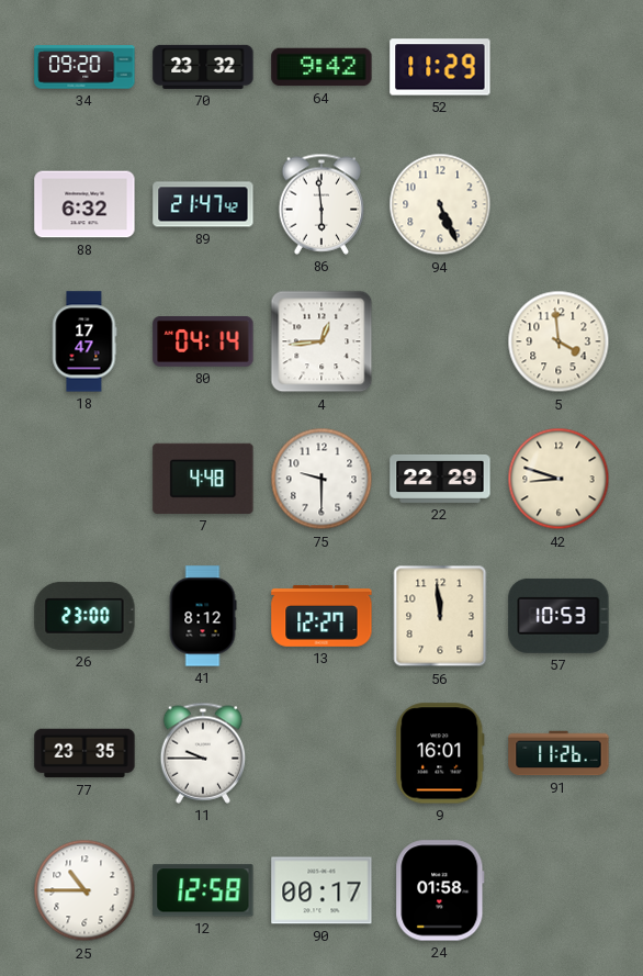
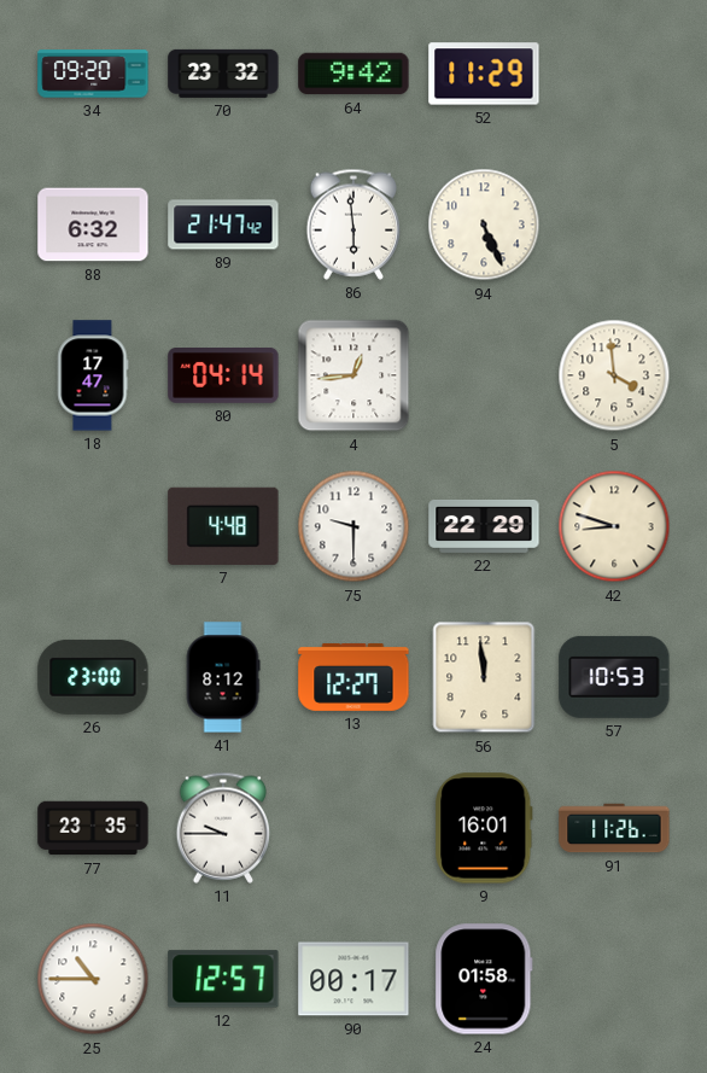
12: 12:58 -> 12:57 (223, 979)
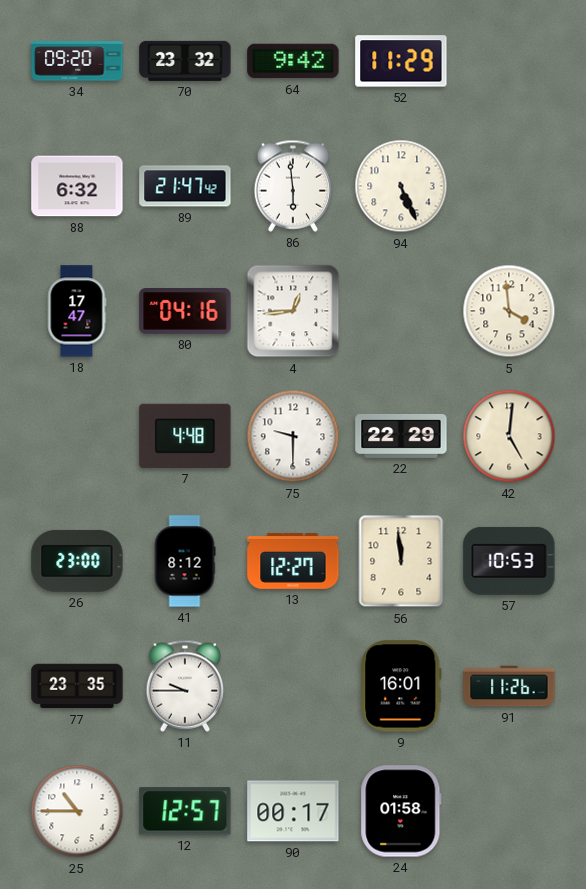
80: 04:14 -> 04:16 (185, 312)
42: 8:48 -> 5:01 (509, 436)
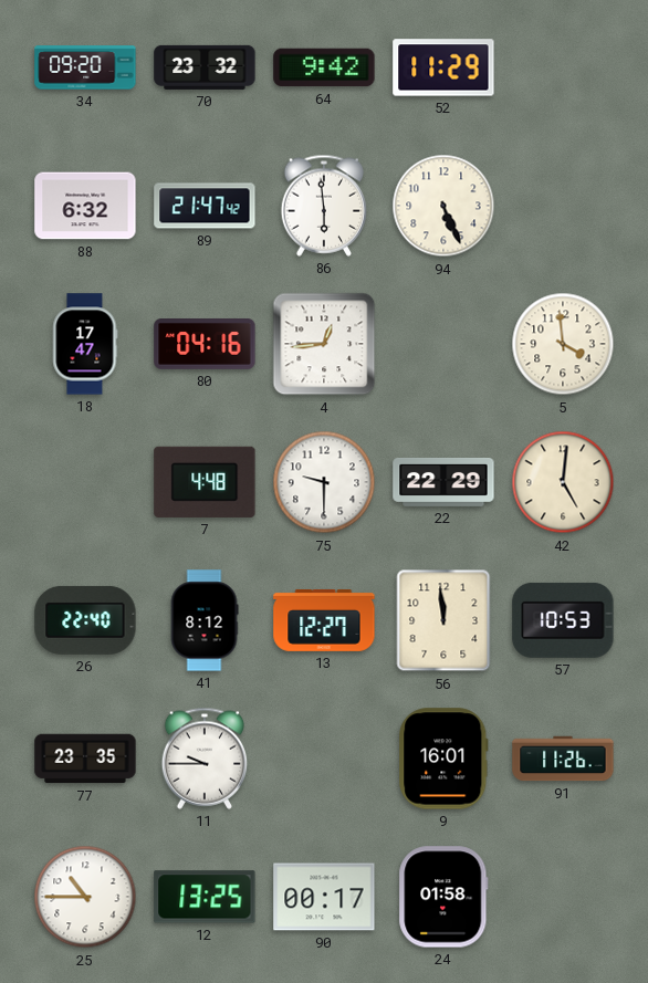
26: 23:00 -> 22:40 (85, 620)
12: 12:57 -> 13:25 (205, 897)
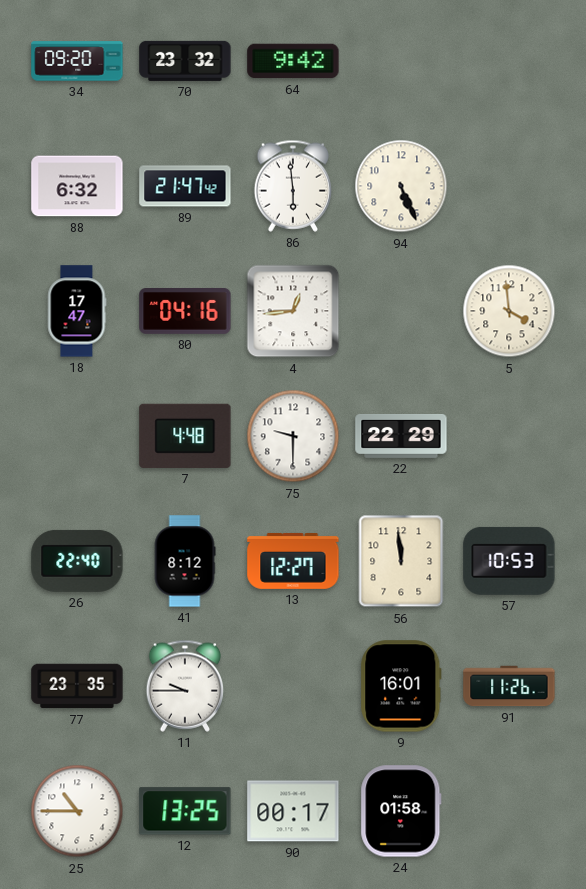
52: 11:29 -> none (443, 67)
42: 5:01 -> none (563, 482)
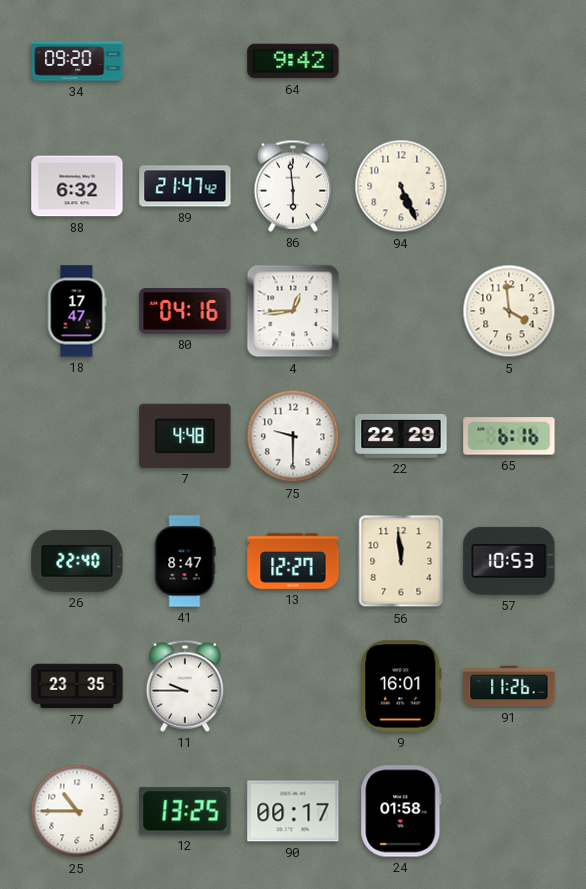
70: 23:32 -> none (185, 61)
65: none -> 6:16 (509, 436)
41: 8:12 -> 8:47 (185, 561)
